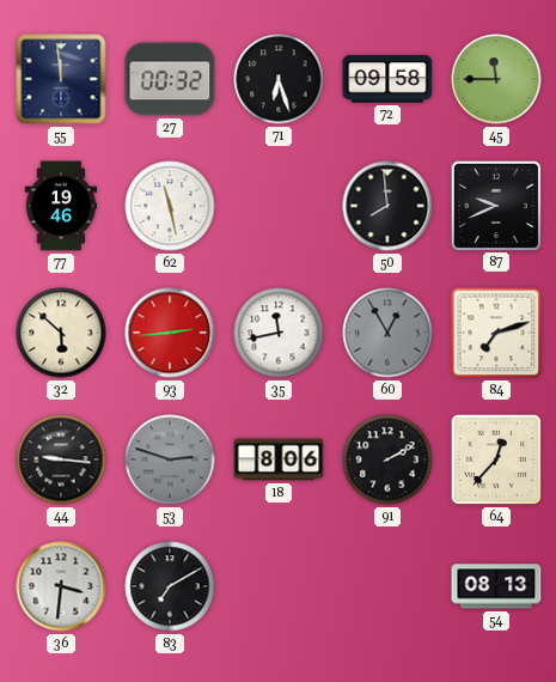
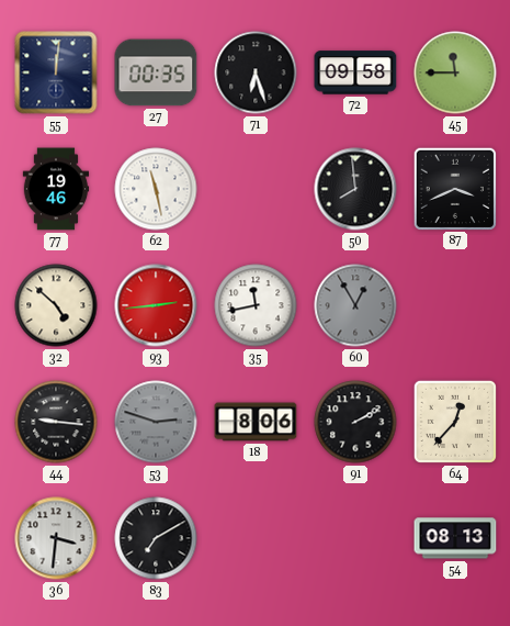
55: 11:59 -> 12:01 (56, 72)
27: 00:32 -> 00:35 (156, 72)
87: 9:41 -> 3:41 (454, 188)
32: 5:52 -> 4:52 (56, 305)
84: 7:12 -> none (496, 333)
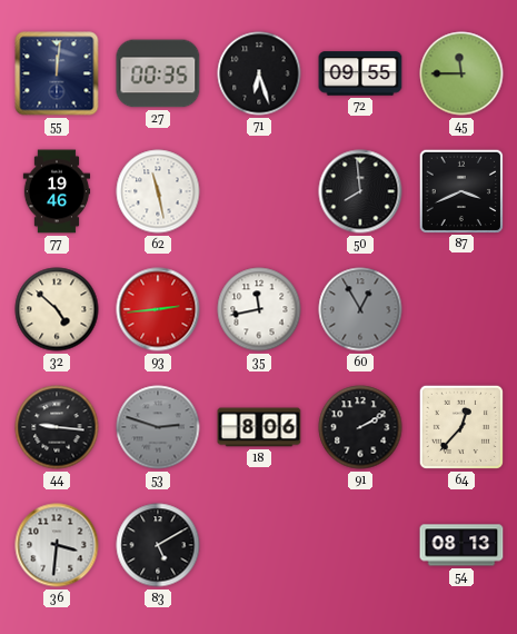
72: 09:58 -> 09:55 (360, 73)
83: 7:10 -> 5:10 (158, 545)
